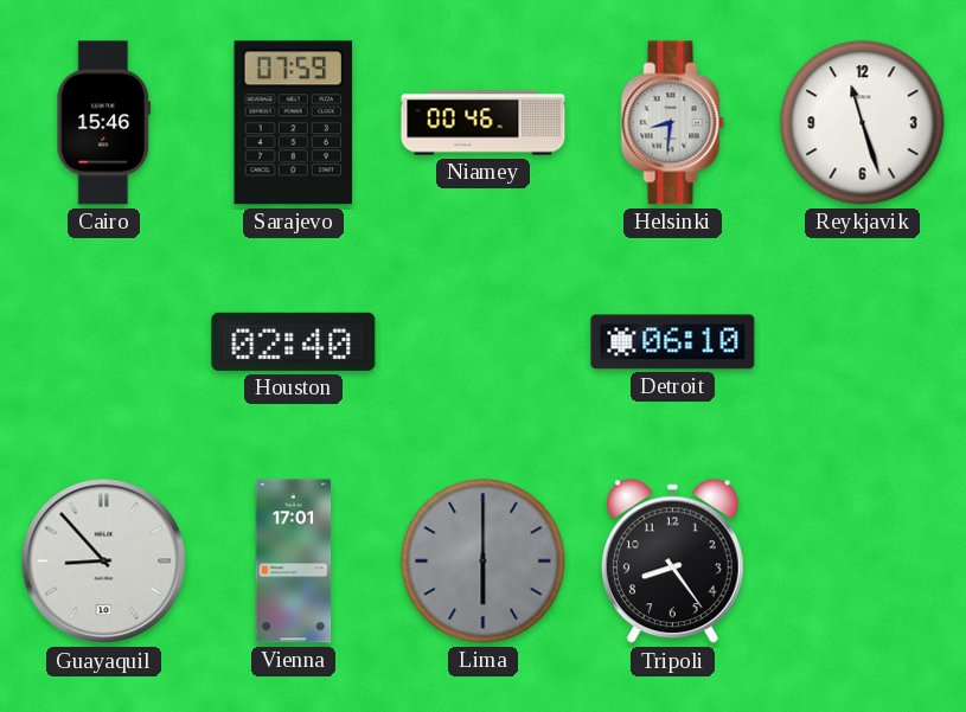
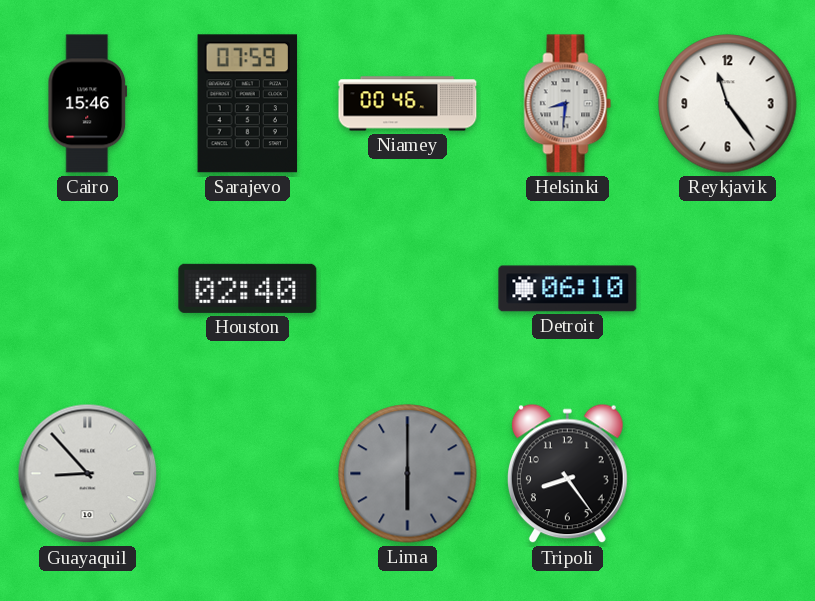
Reykjavik: 11:27 -> 11:24 (728, 104)
Vienna: 17:01 -> none (294, 562)
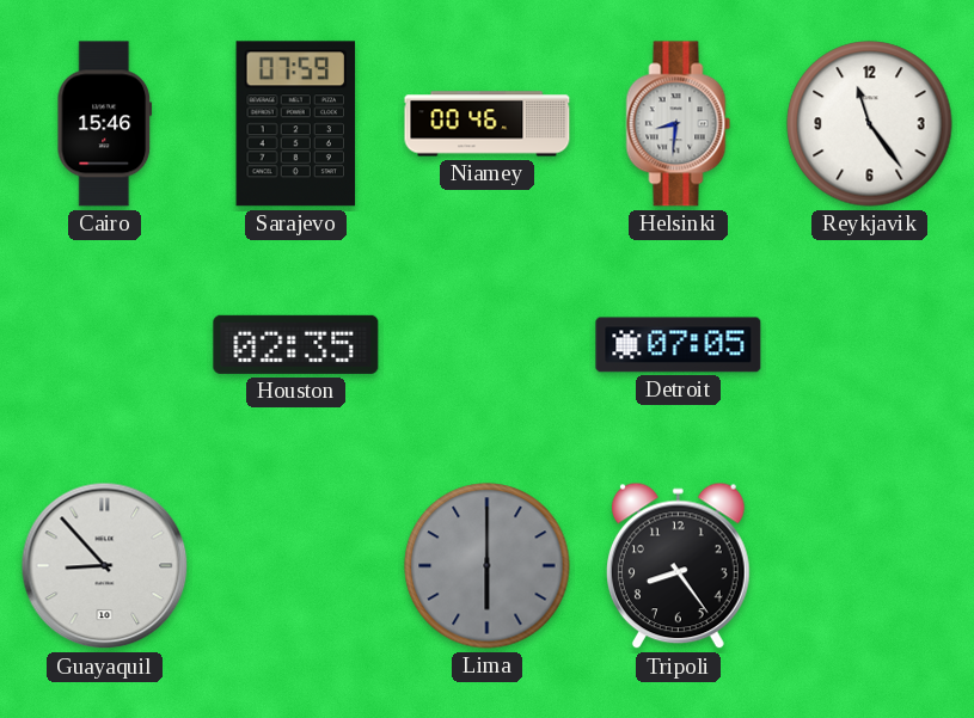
Houston: 02:40 -> 02:35 (296, 344)
Detroit: 06:10 -> 07:05 (679, 345)
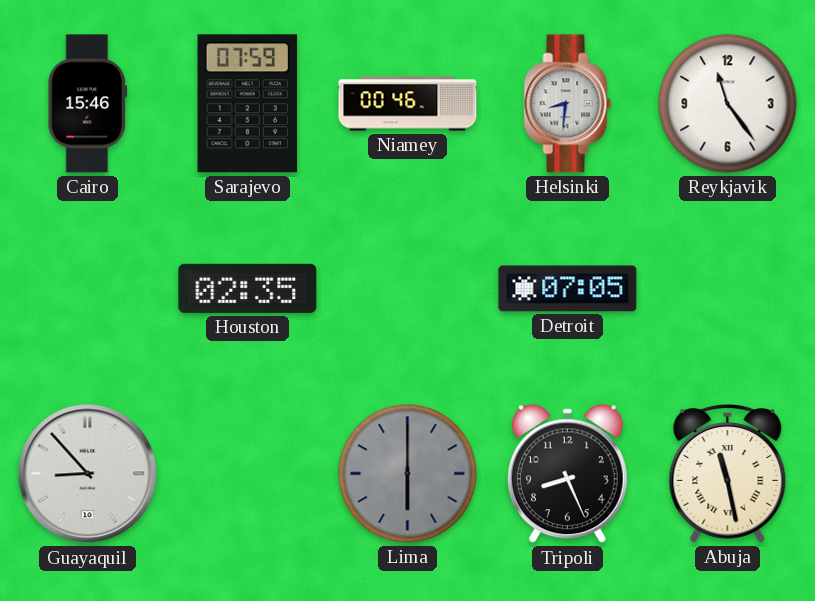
Tripoli: 8:24 -> 8:26 (567, 474)
Abuja: none -> 11:28 (728, 474)
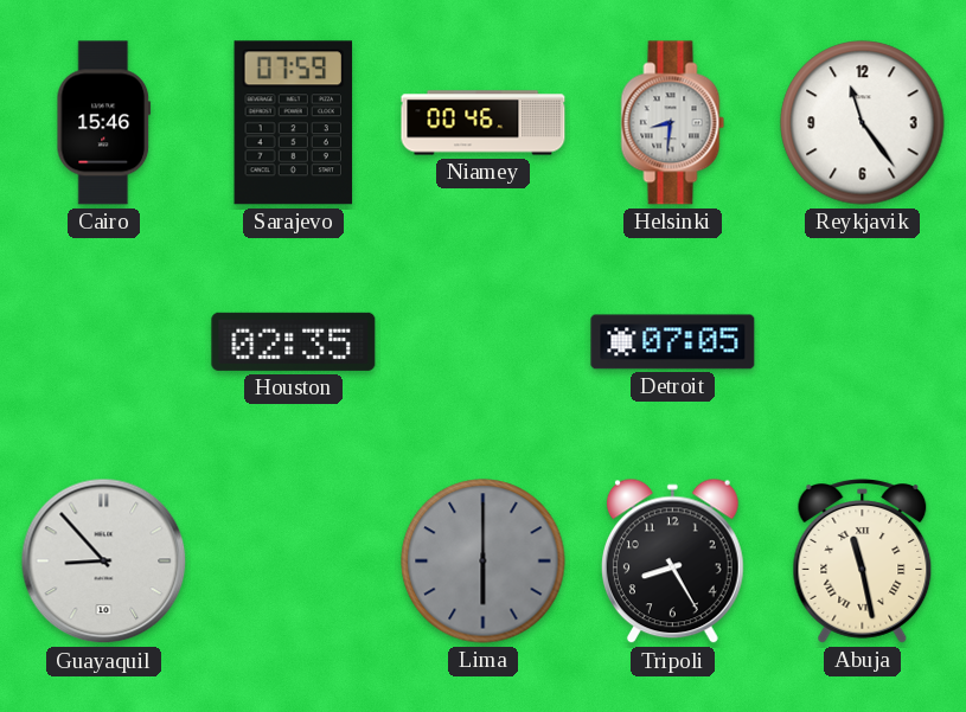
Tripoli: 8:26 -> 8:25 (672, 562)
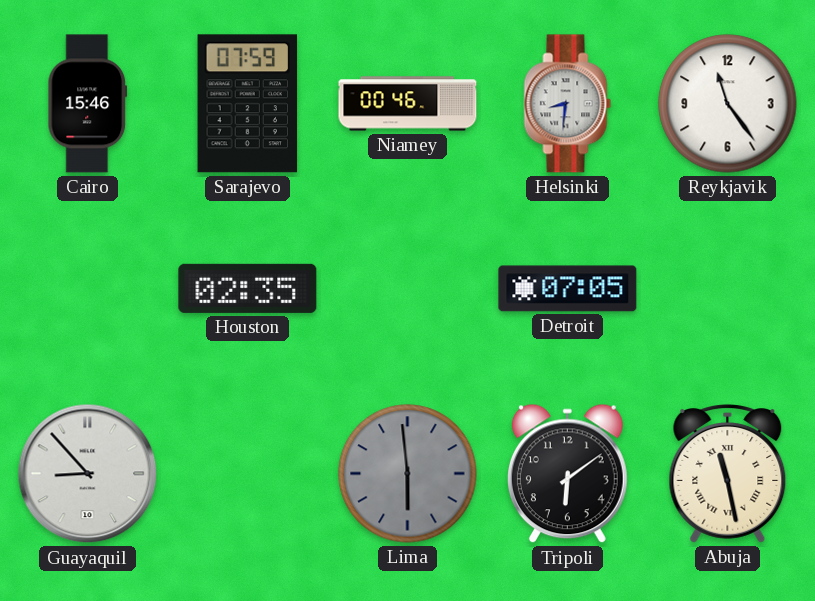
Lima: 6:00 -> 5:59 (408, 474)
Tripoli: 8:25 -> 6:09 (567, 474)
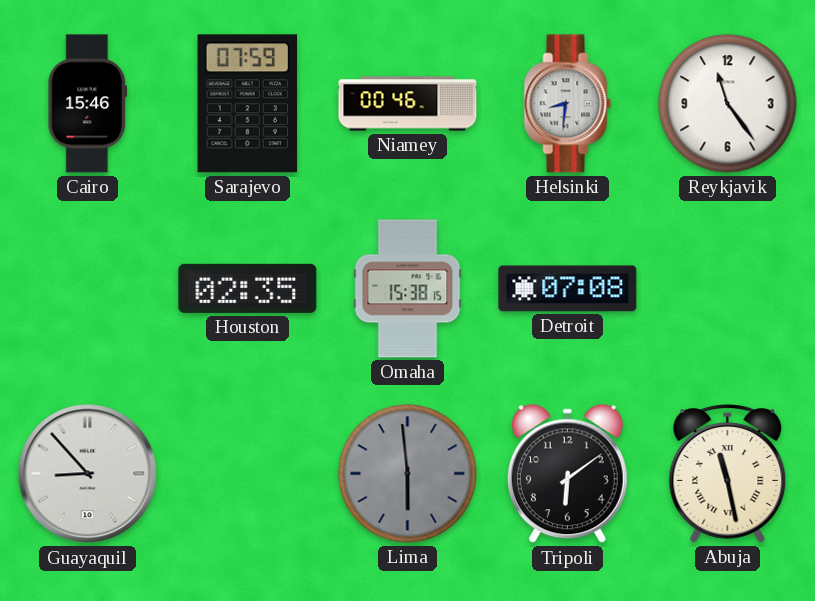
Omaha: none -> 15:38 (408, 289)
Detroit: 07:05 -> 07:08 (568, 289)
